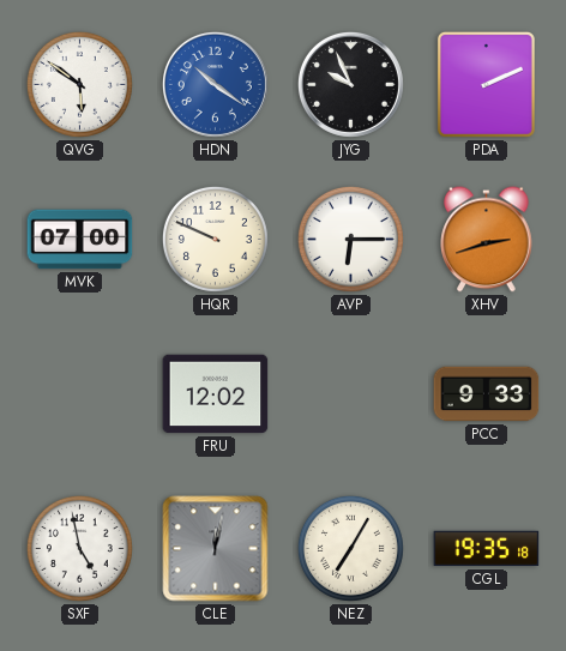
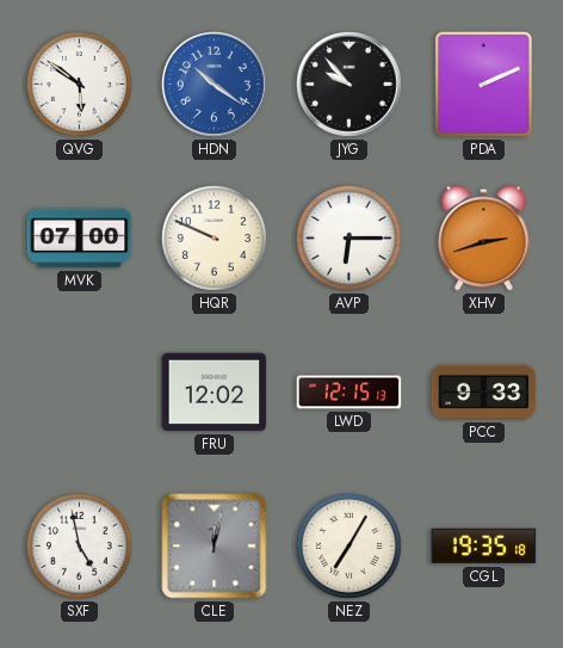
JYG: 9:56 -> 9:53 (348, 84)
LWD: none -> 12:15 (349, 393)
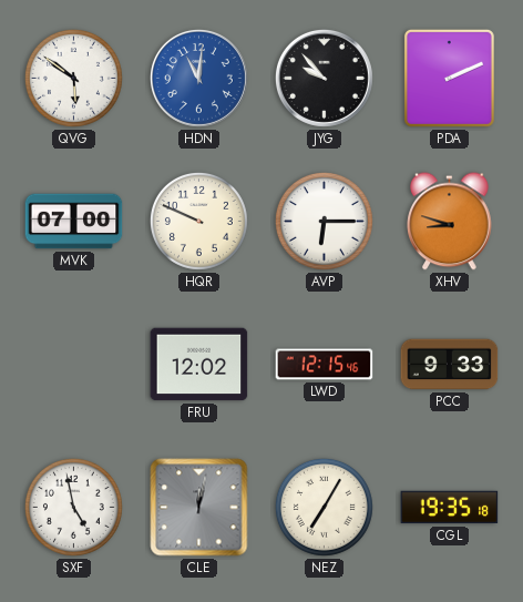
HDN: 10:21 -> 11:01 (198, 78)
XHV: 2:42 -> 8:48 (450, 222)
LWD: 12:15:13 -> 12:15:46 (325, 365)
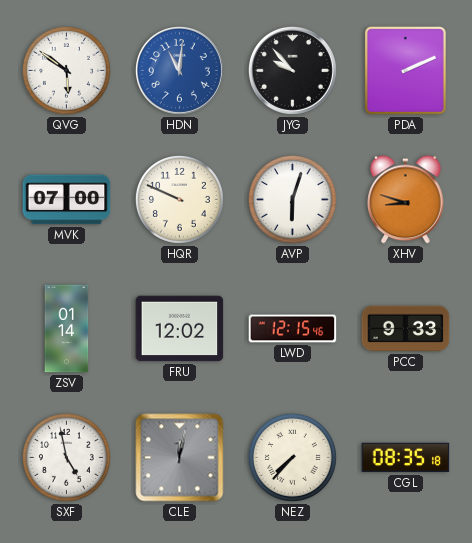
AVP: 6:15 -> 6:03 (292, 199)
ZSV: none -> 01:14 (67, 329)
NEZ: 7:05 -> 7:37 (292, 457)
CGL: 19:35 -> 08:35 (406, 458)
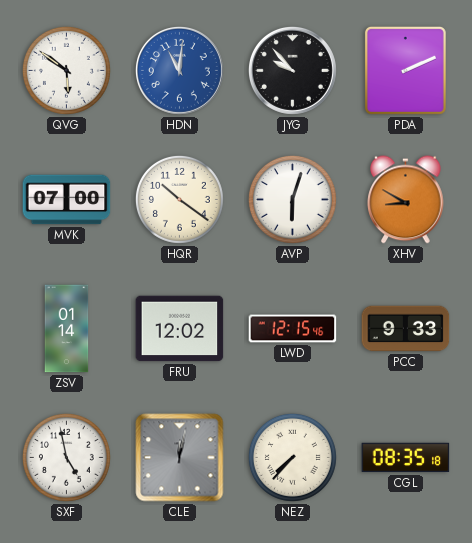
HQR: 9:49 -> 10:21 (179, 199)
XHV: 8:48 -> 8:50 (406, 200)
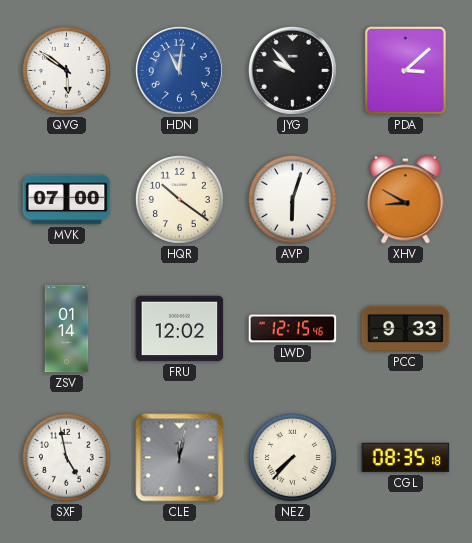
PDA: 2:11 -> 3:08 (405, 70)
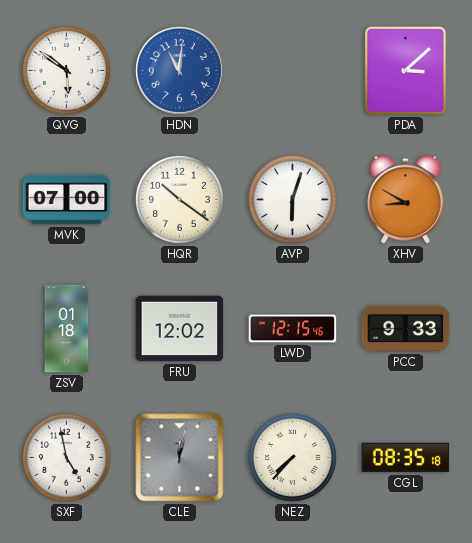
JYG: 9:53 -> none (292, 70)
ZSV: 01:14 -> 01:18 (67, 329)
